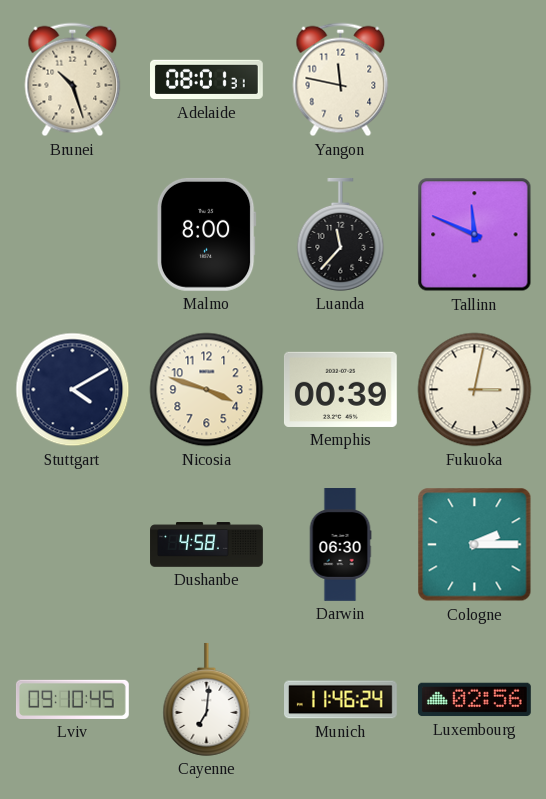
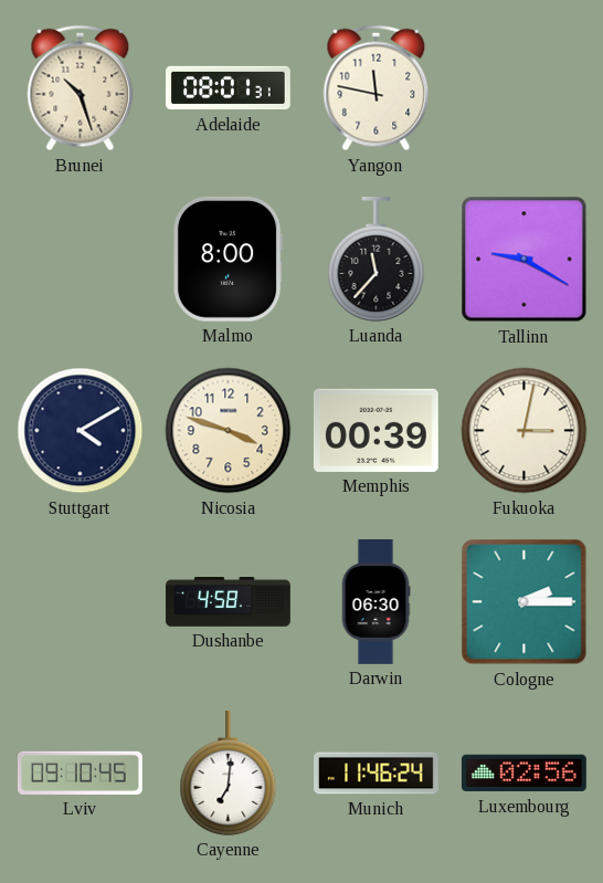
Tallinn: 11:49 -> 9:20 (525, 260)
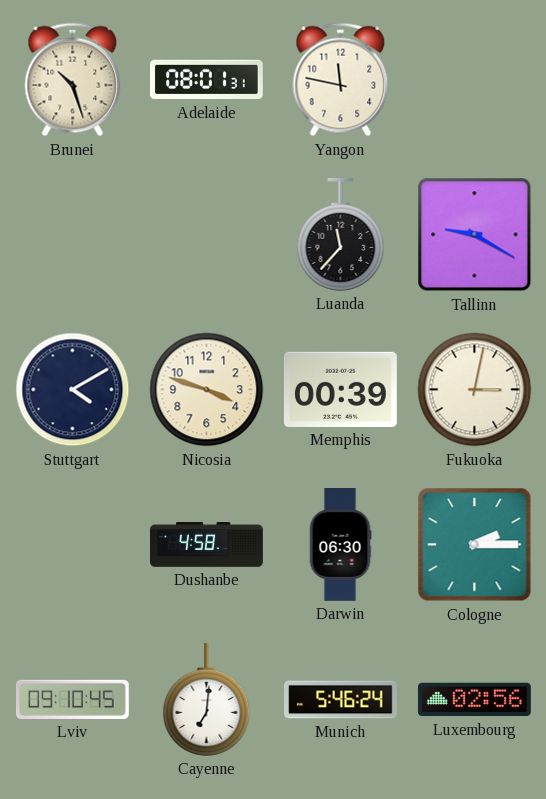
Malmo: 8:00 -> none (228, 259)
Munich: 11:46 -> 5:46 (341, 700)
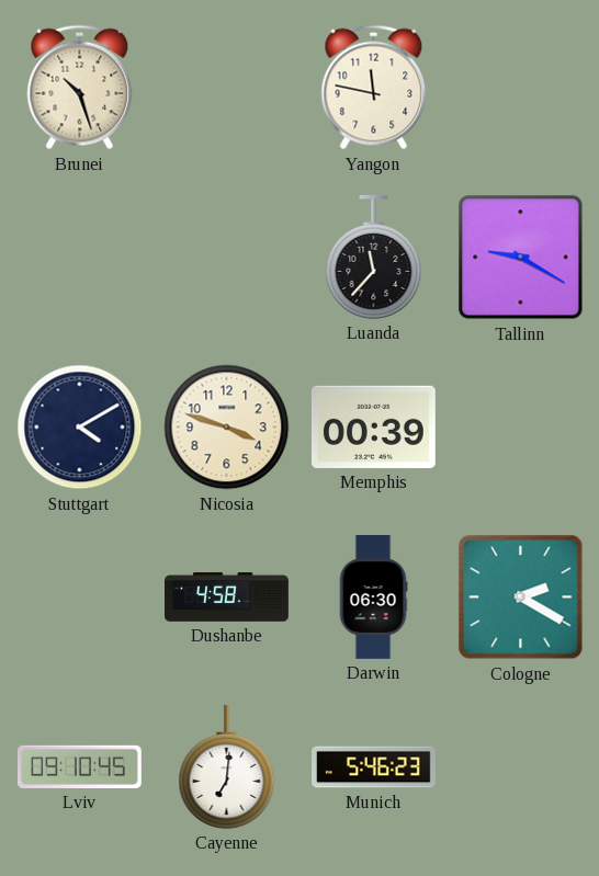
Adelaide: 08:01 -> none (207, 80)
Fukuoka: 3:02 -> none (475, 390)
Cologne: 2:15 -> 2:20 (521, 598)
Munich: 5:46:24 -> 5:46:23 (374, 767)
Luxembourg: 02:56 -> none (474, 700)
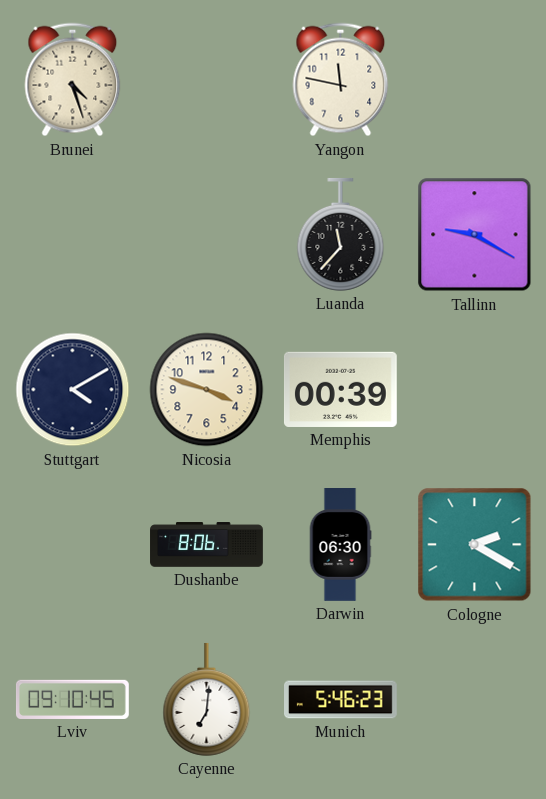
Brunei: 10:27 -> 4:27 (73, 80)
Dushanbe: 4:58 -> 8:06 (207, 545)
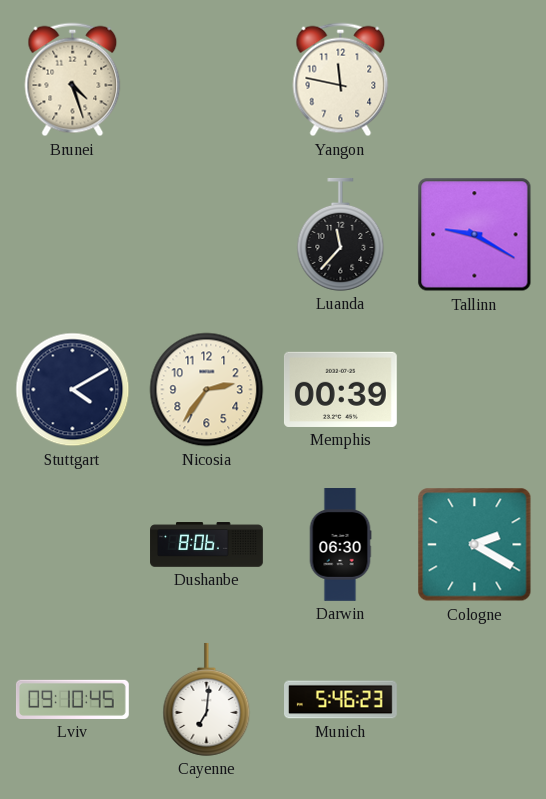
Nicosia: 3:48 -> 2:36 (207, 390)
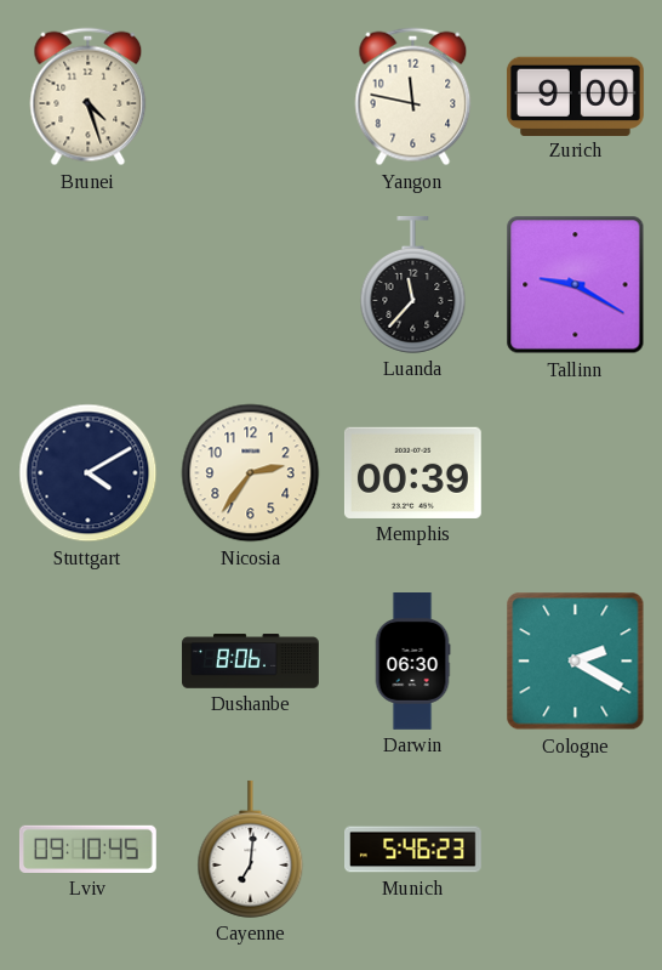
Zurich: none -> 9:00 (575, 96)
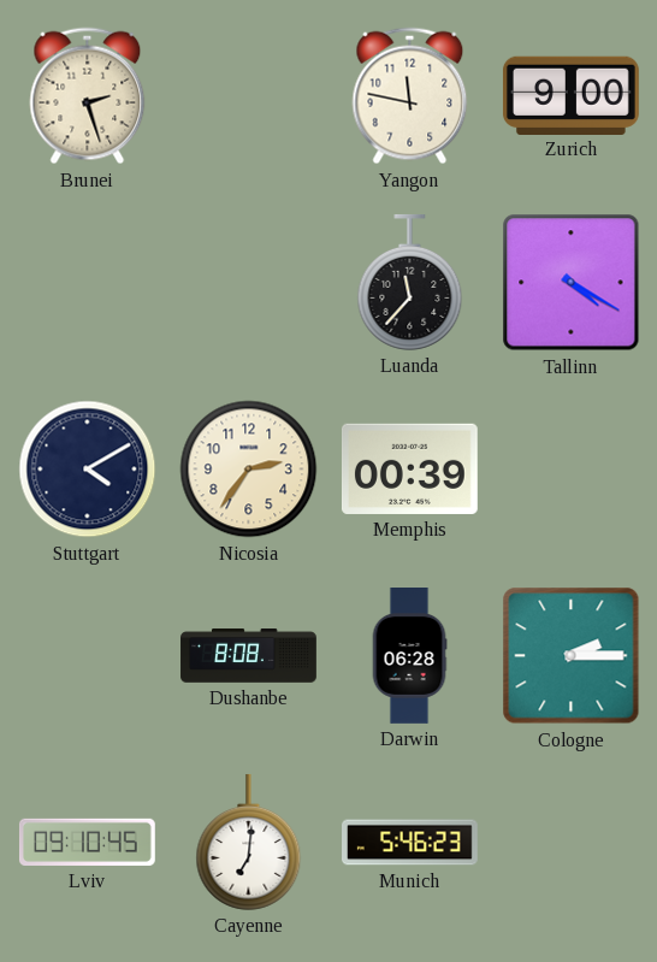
Brunei: 4:27 -> 2:27 (88, 96)
Tallinn: 9:20 -> 4:20 (572, 283)
Dushanbe: 8:06 -> 8:08 (249, 656)
Darwin: 06:30 -> 06:28 (409, 656)
Cologne: 2:20 -> 2:15 (572, 656)
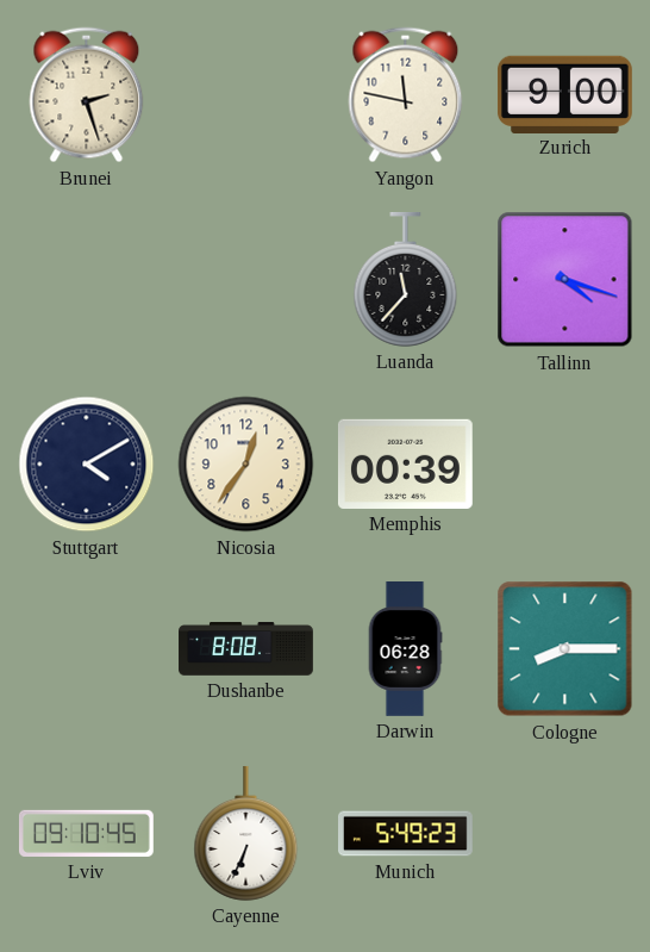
Tallinn: 4:20 -> 4:18 (565, 280)
Nicosia: 2:36 -> 12:36 (246, 465)
Cologne: 2:15 -> 8:15 (565, 649)
Cayenne: 7:01 -> 6:34 (246, 833)
Munich: 5:46 -> 5:49 (406, 834)
